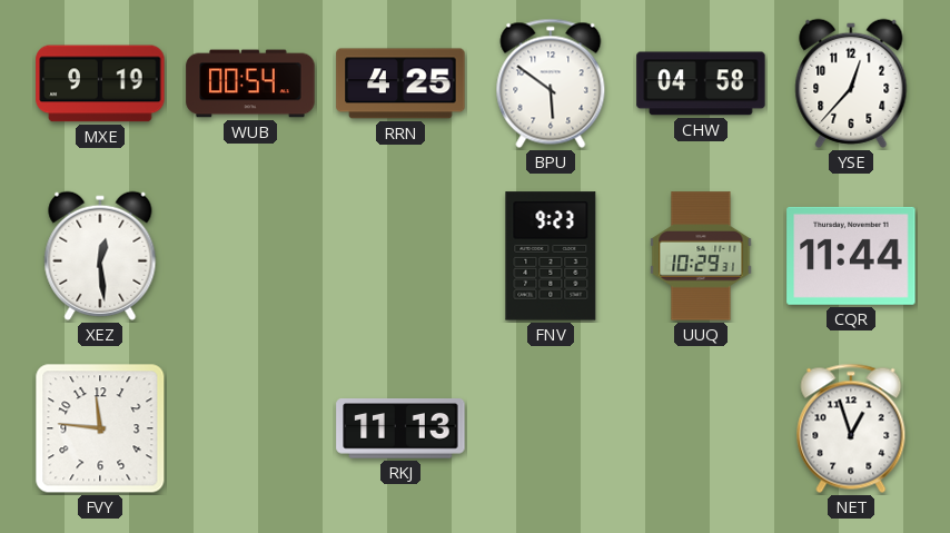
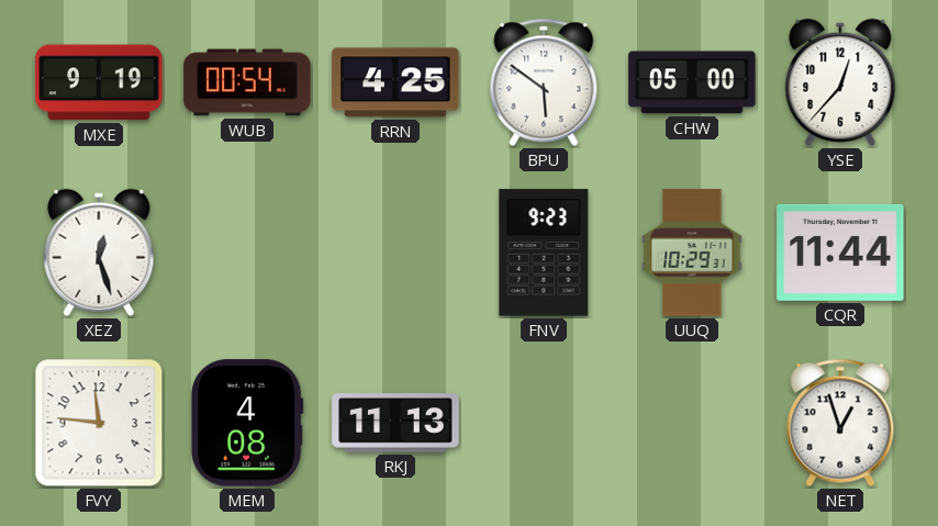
CHW: 04:58 -> 05:00 (692, 82)
XEZ: 12:29 -> 12:27 (99, 253)
MEM: none -> 4:08 (247, 423)
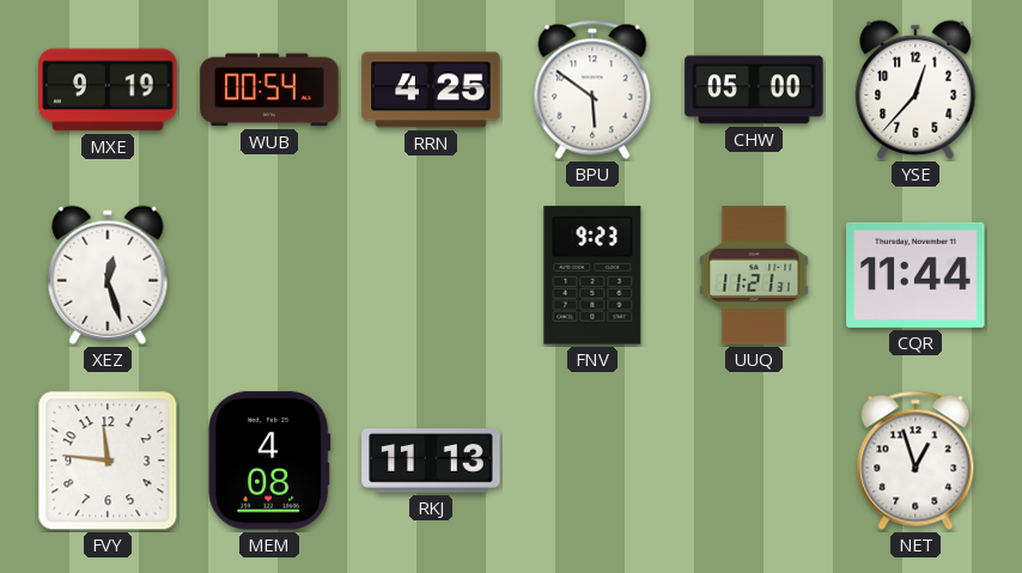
UUQ: 10:29 -> 11:21 (754, 275)
